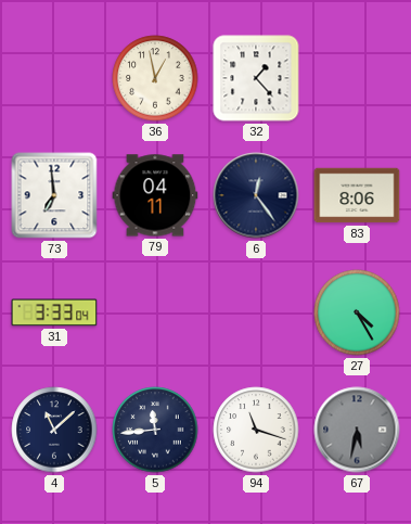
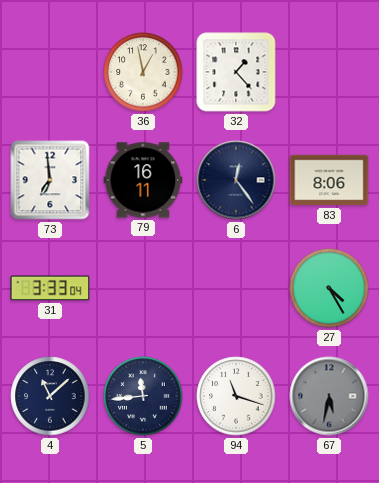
79: 04:11 -> 16:11 (143, 180)
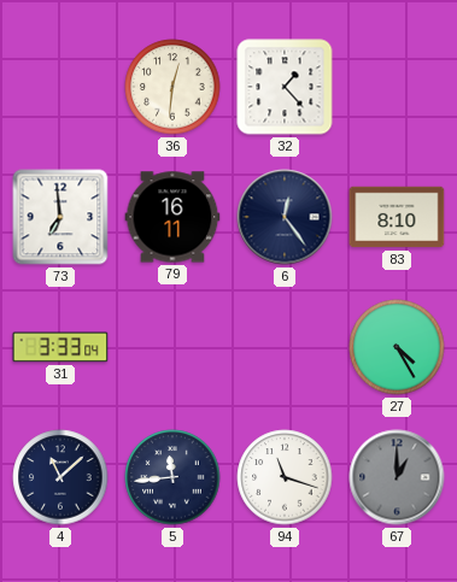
36: 12:58 -> 12:31 (172, 87)
83: 8:06 -> 8:10 (397, 217)
67: 5:32 -> 1:00 (397, 477)
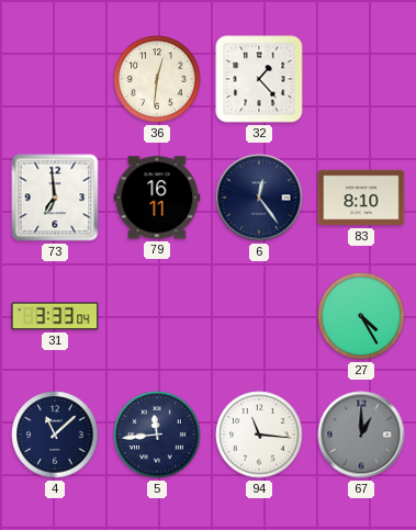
94: 11:18 -> 11:16 (259, 435)
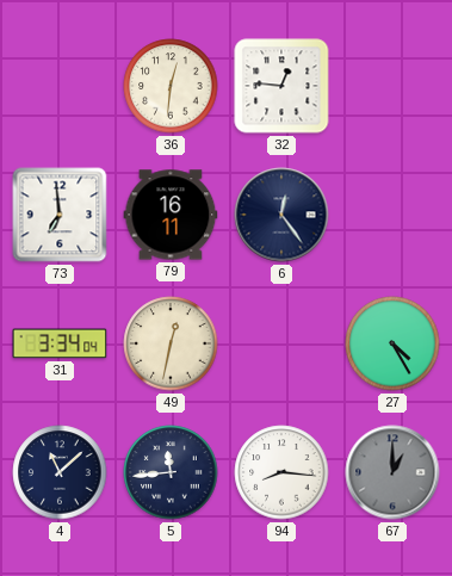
32: 1:23 -> 12:46 (281, 86)
83: 8:10 -> none (361, 198)
31: 3:33 -> 3:34 (60, 343)
49: none -> 12:32 (171, 343)
94: 11:16 -> 8:16 (281, 472)
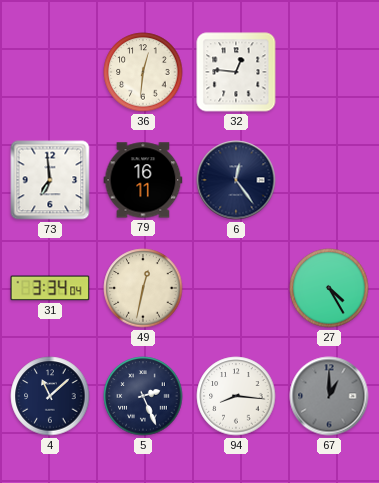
5: 11:44 -> 2:26 (143, 396)
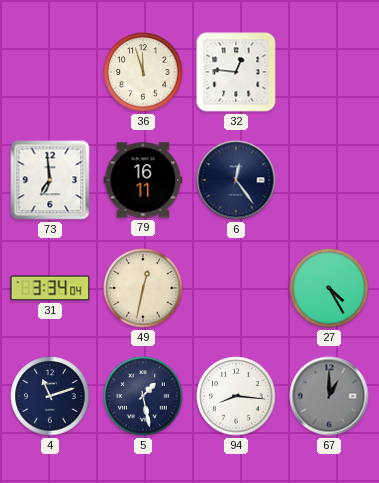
36: 12:31 -> 11:57 (143, 72)
4: 11:08 -> 11:12 (50, 396)
5: 2:26 -> 1:28 (143, 396)
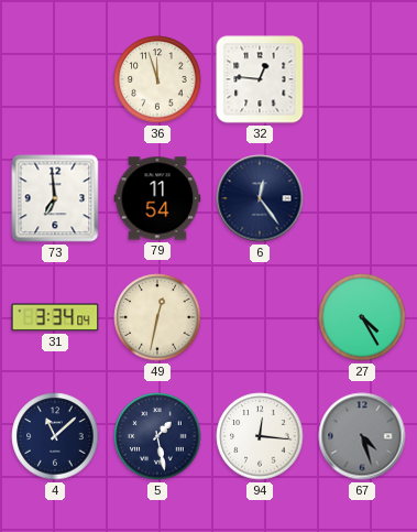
79: 16:11 -> 11:54 (157, 198)
4: 11:12 -> 11:08 (55, 436)
94: 8:16 -> 12:16 (260, 436)
67: 1:00 -> 4:27 (362, 436)
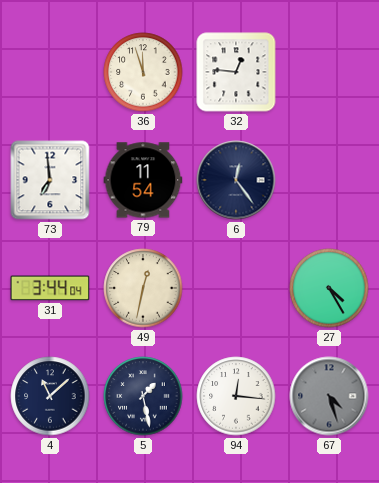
31: 3:34 -> 3:44 (50, 288)
